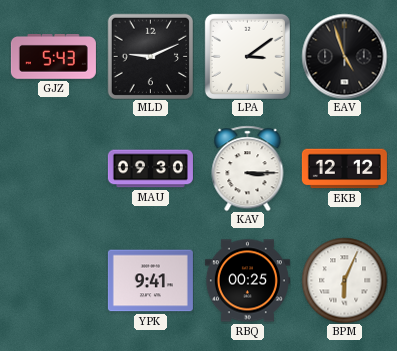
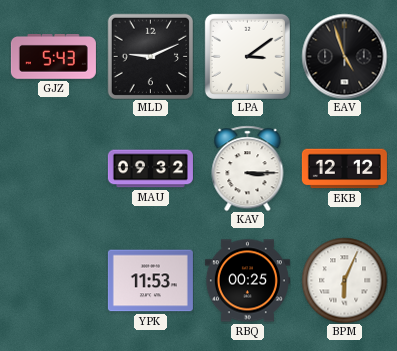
MAU: 09:30 -> 09:32 (150, 169)
YPK: 9:41 -> 11:53 (150, 281)
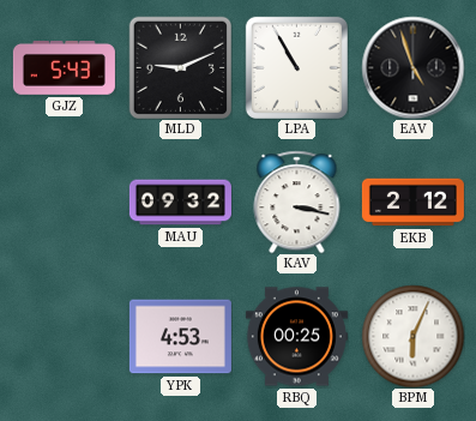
LPA: 3:09 -> 10:55 (296, 67)
KAV: 3:15 -> 3:17 (297, 202)
EKB: 12:12 -> 2:12 (412, 203)
YPK: 11:53 -> 4:53 (180, 337)
